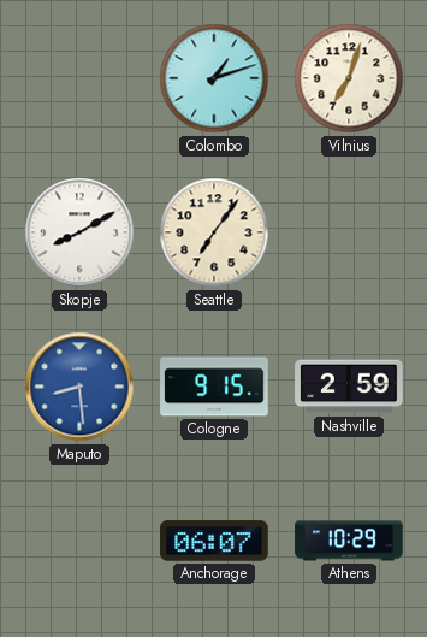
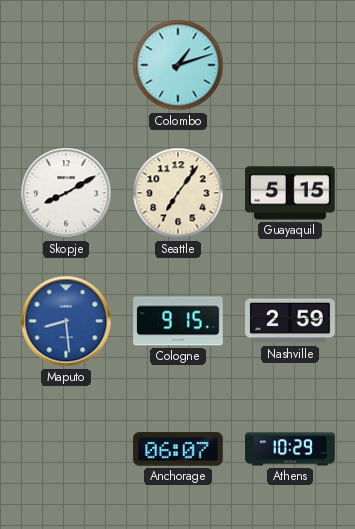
Vilnius: 7:03 -> none (349, 78)
Guayaquil: none -> 5:15 (290, 193)
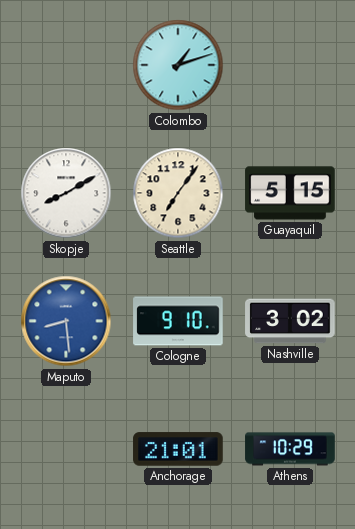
Cologne: 9:15 -> 9:10 (178, 321)
Nashville: 2:59 -> 3:02 (290, 321)
Anchorage: 06:07 -> 21:01 (178, 449)
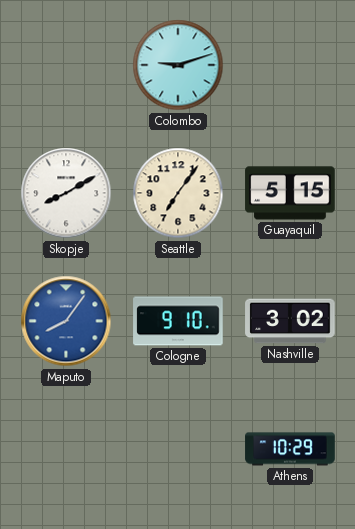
Colombo: 1:12 -> 9:12 (178, 65)
Maputo: 8:29 -> 8:06 (66, 321)
Anchorage: 21:01 -> none (178, 449)
